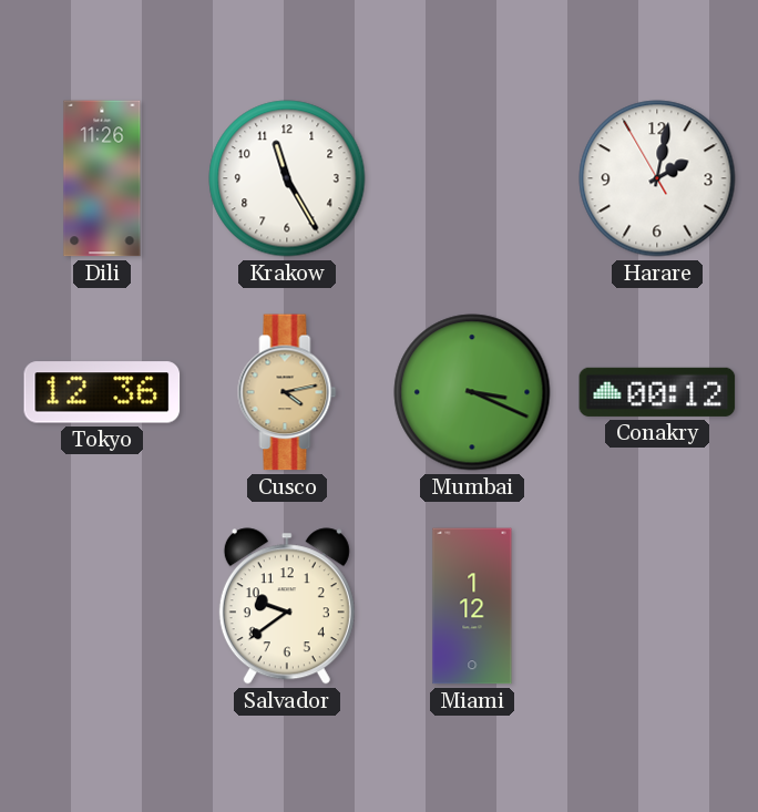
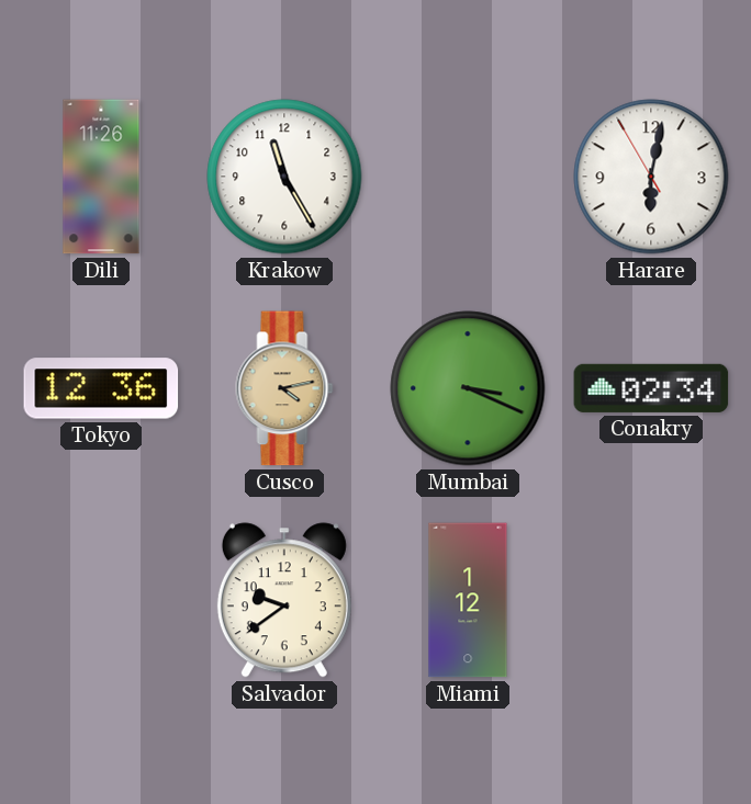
Harare: 2:01 -> 6:01 (651, 177)
Conakry: 00:12 -> 02:34 (651, 388)
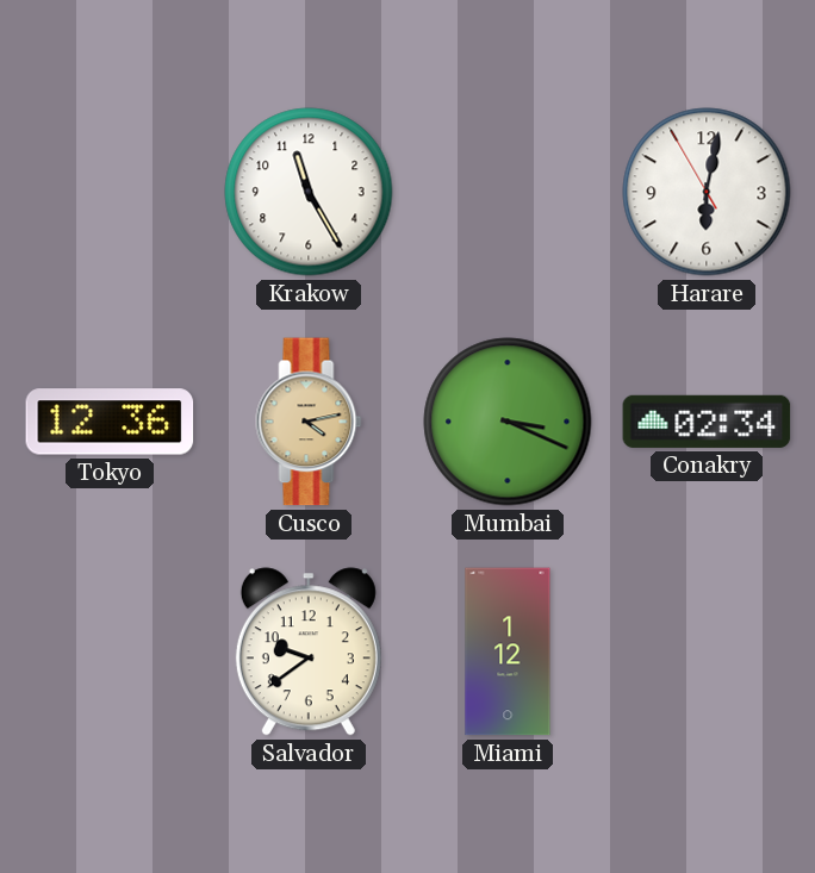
Dili: 11:26 -> none (101, 177)
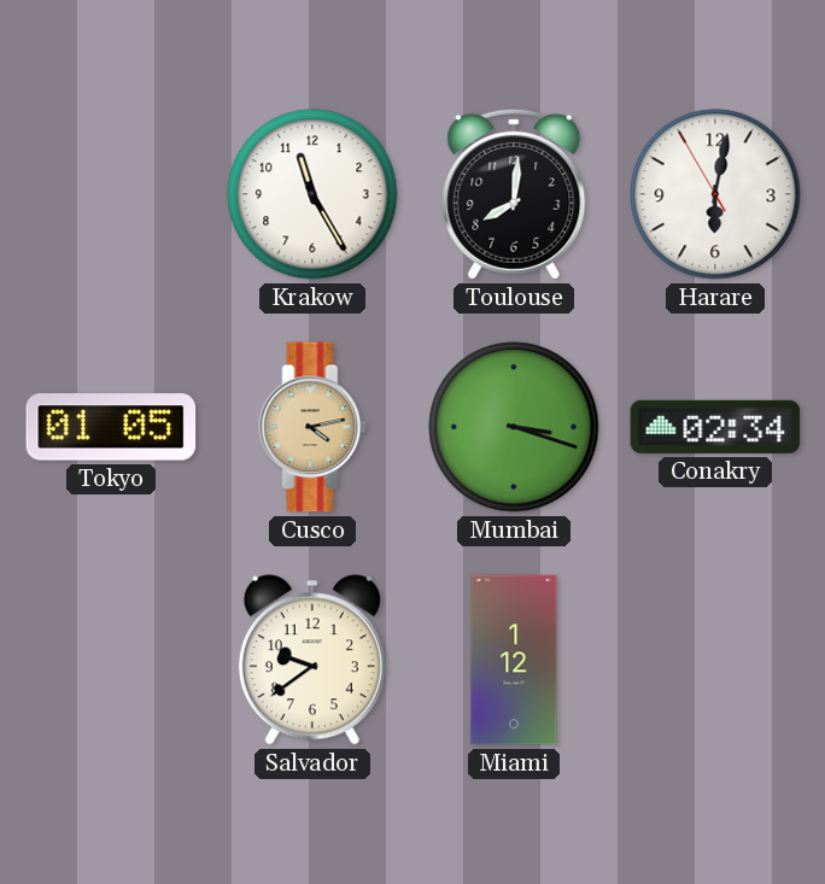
Toulouse: none -> 8:01 (514, 194)
Tokyo: 12:36 -> 01:05 (111, 427)
Mumbai: 3:19 -> 3:18 (514, 427)
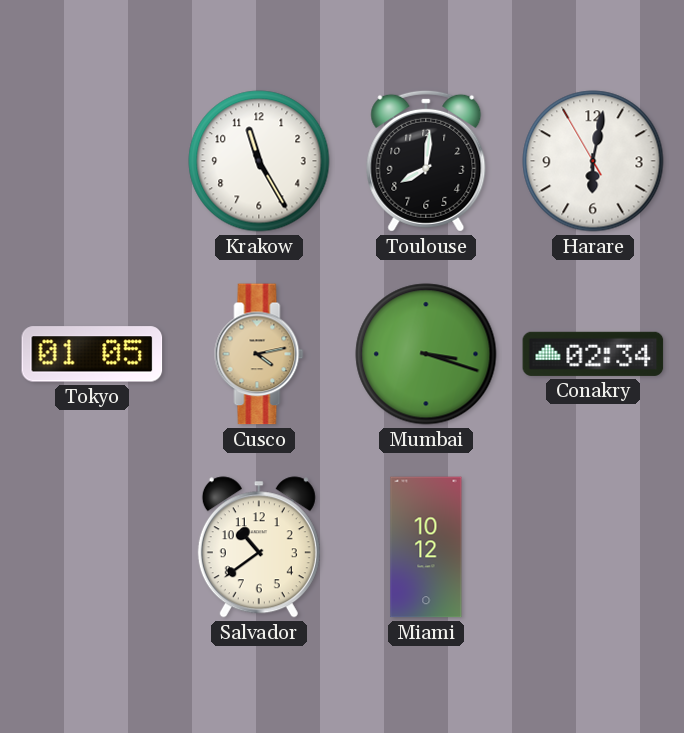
Salvador: 9:39 -> 10:39 (259, 547)
Miami: 1:12 -> 10:12 (426, 547)
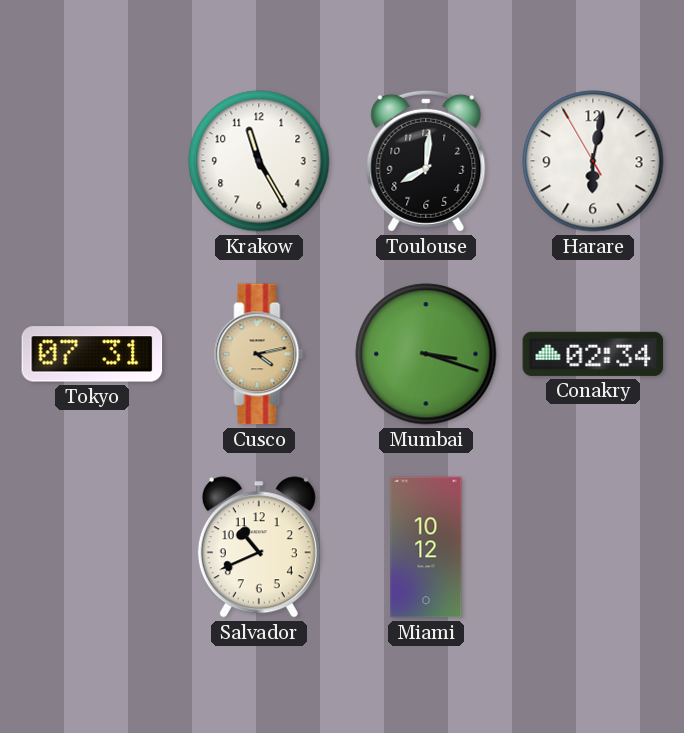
Tokyo: 01:05 -> 07:31 (92, 354)
Salvador: 10:39 -> 10:41 (259, 547)
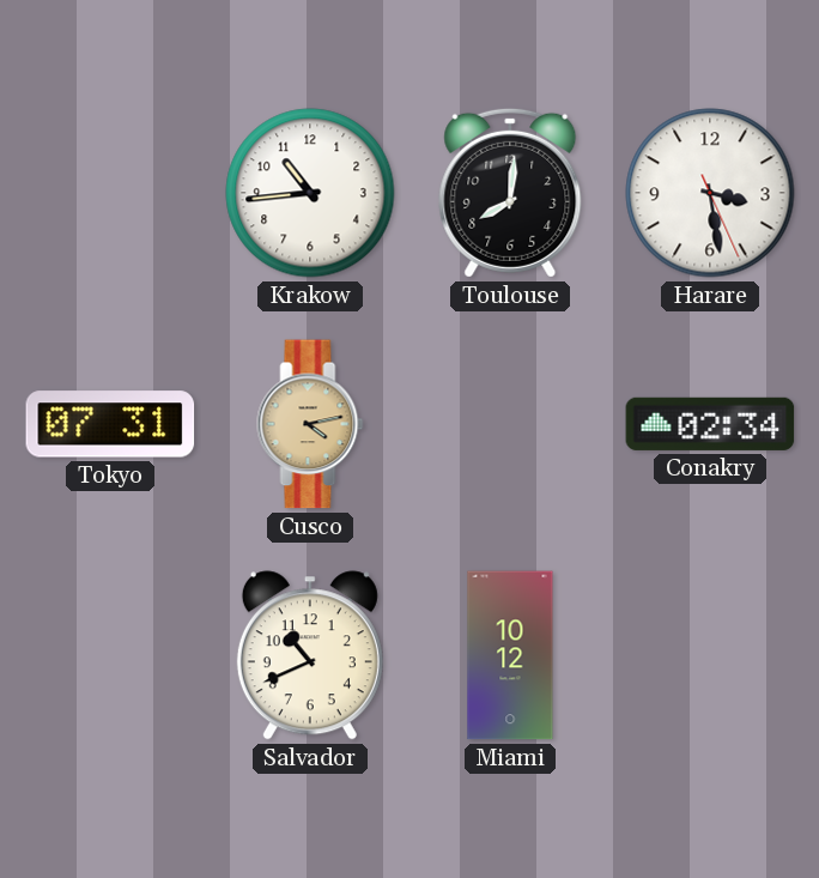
Krakow: 11:25 -> 10:44 (310, 193)
Harare: 6:01 -> 3:28 (710, 193)
Mumbai: 3:18 -> none (426, 354)
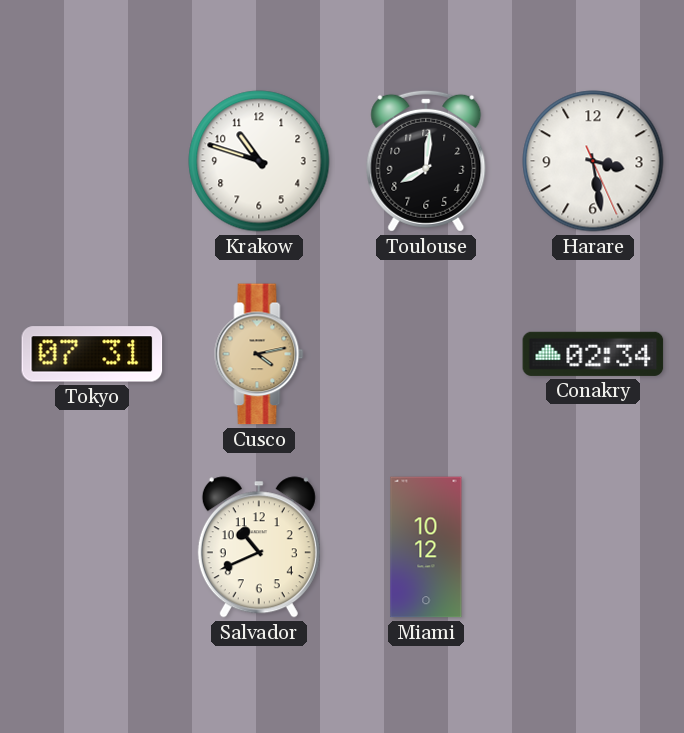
Krakow: 10:44 -> 10:48 (259, 161)
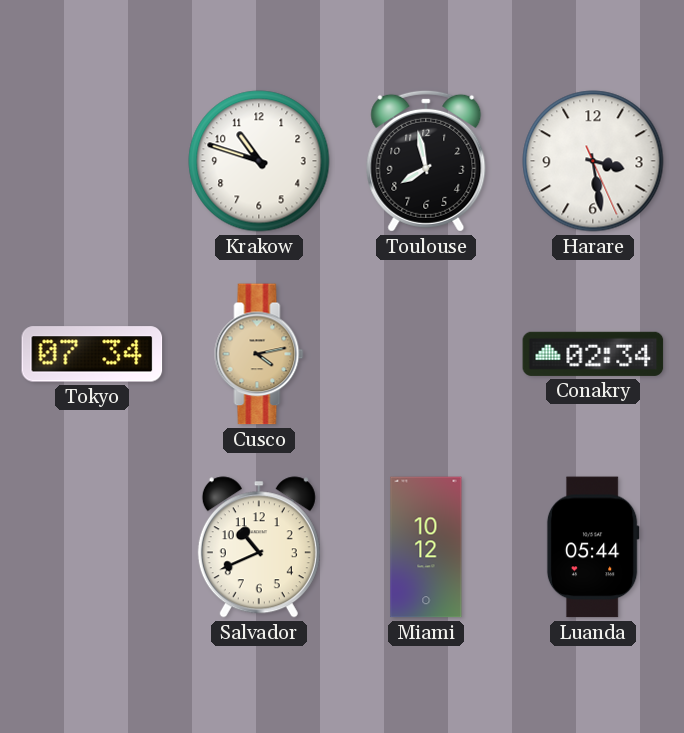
Toulouse: 8:01 -> 7:58 (426, 161)
Tokyo: 07:31 -> 07:34 (92, 354)
Luanda: none -> 05:44 (593, 547)
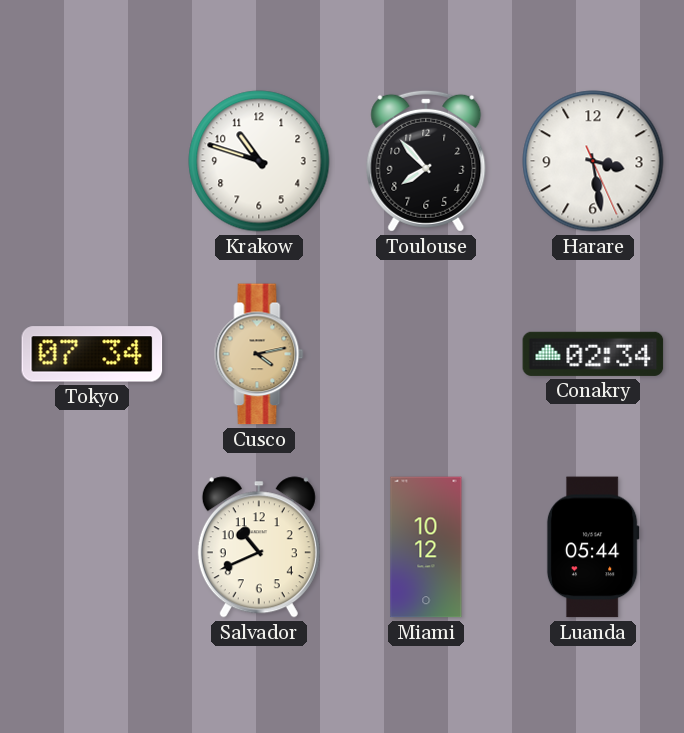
Toulouse: 7:58 -> 7:53 (426, 161)
